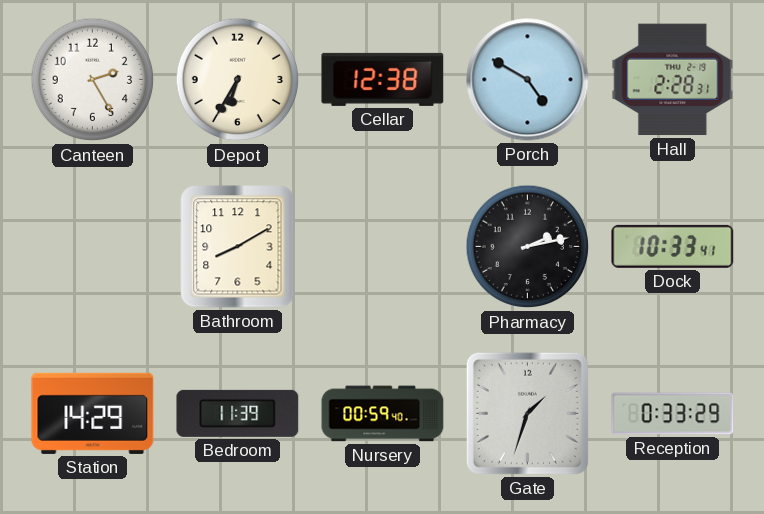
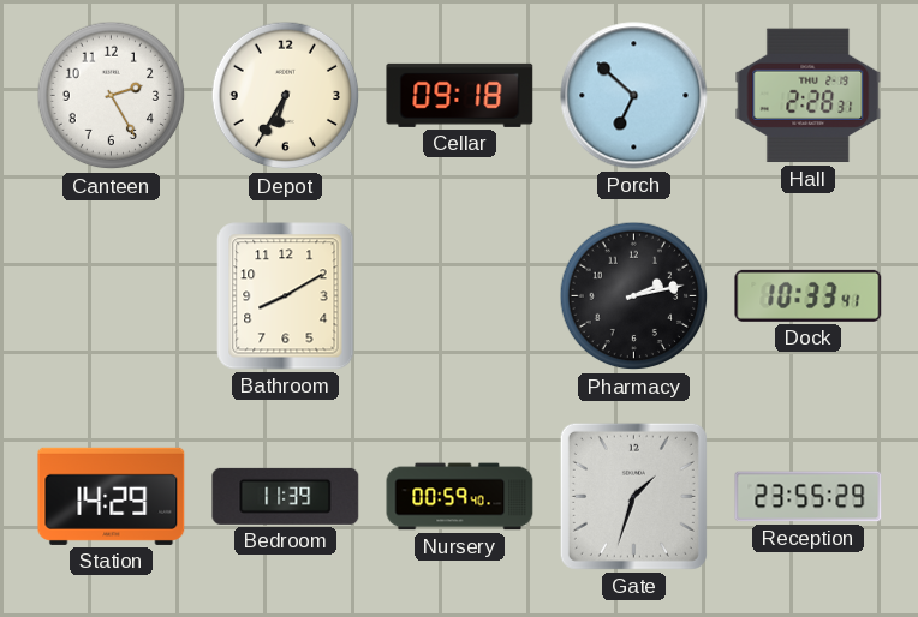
Cellar: 12:38 -> 09:18 (460, 95)
Porch: 4:50 -> 6:52 (634, 96)
Reception: 0:33 -> 23:55 (809, 497)
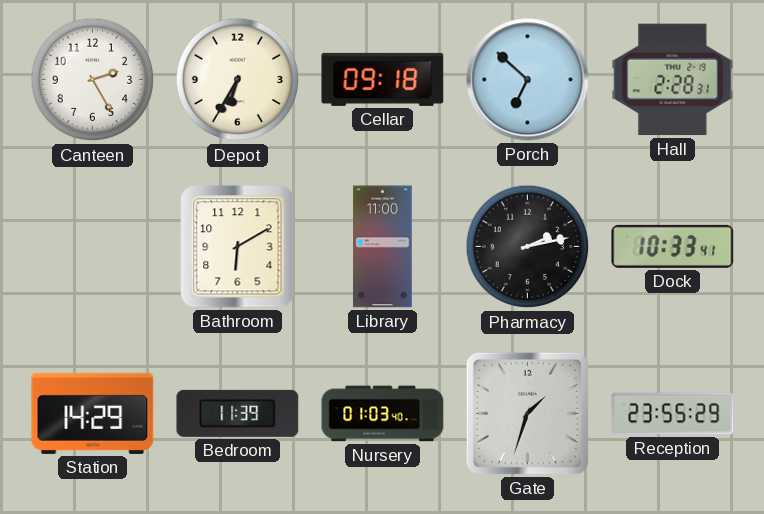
Bathroom: 8:10 -> 6:10 (238, 247)
Library: none -> 11:00 (383, 247)
Nursery: 00:59 -> 01:03 (383, 414)
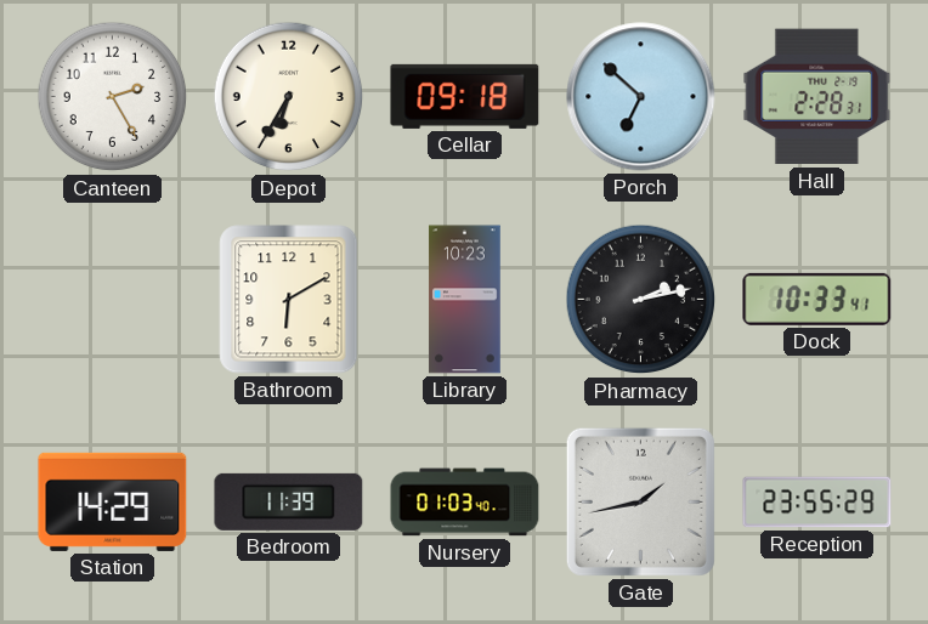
Library: 11:00 -> 10:23 (465, 300)
Gate: 1:33 -> 1:43 (640, 501)
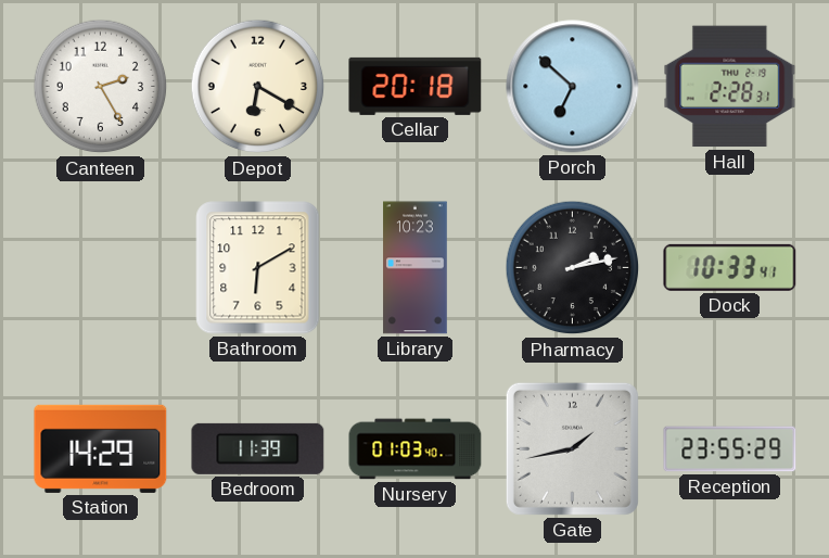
Depot: 6:35 -> 6:20 (258, 87)
Cellar: 09:18 -> 20:18 (416, 86)
